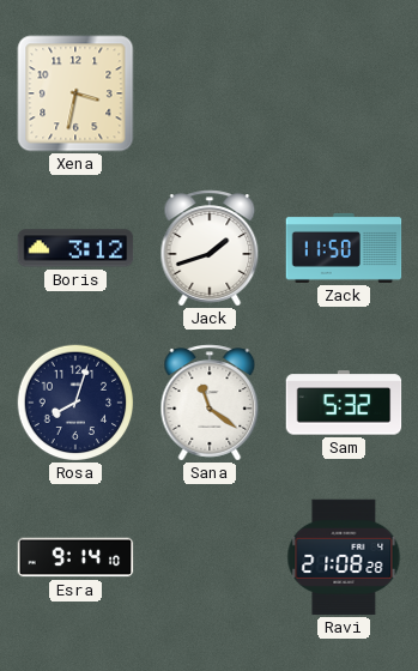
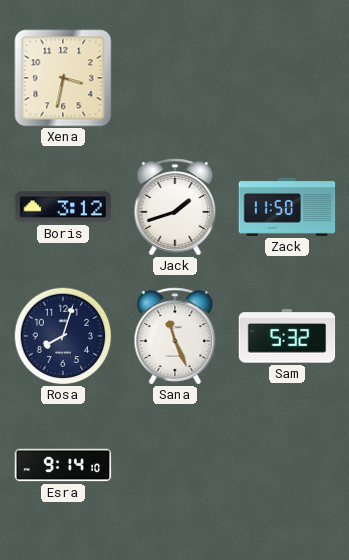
Sana: 11:21 -> 11:26 (175, 336)
Ravi: 21:08 -> none (344, 557)
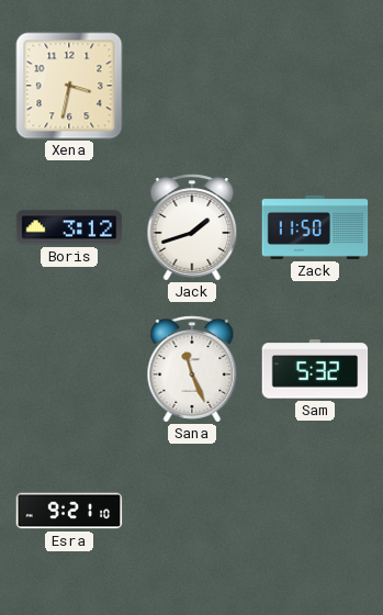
Rosa: 8:03 -> none (63, 336)
Esra: 9:14 -> 9:21 (69, 511)
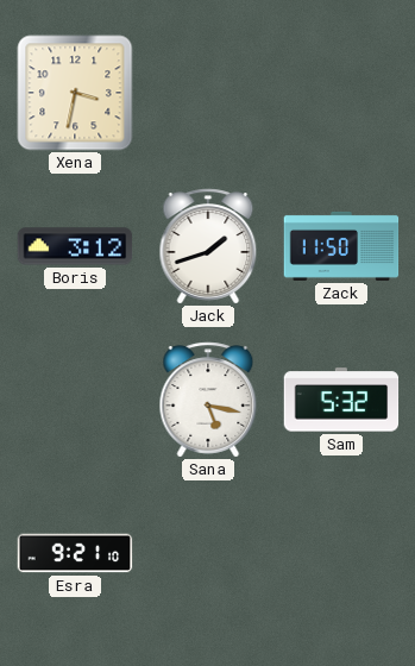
Sana: 11:26 -> 5:17 (208, 400)
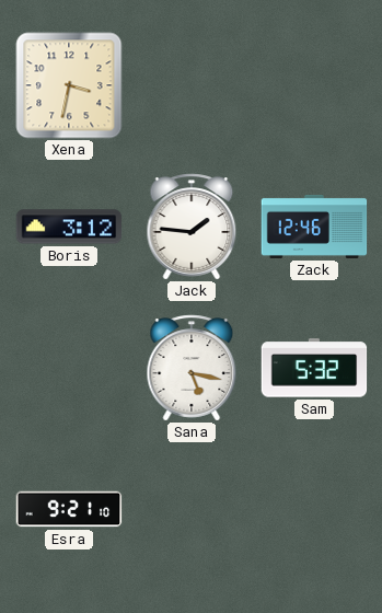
Jack: 1:42 -> 1:46 (192, 227)
Zack: 11:50 -> 12:46 (314, 227)
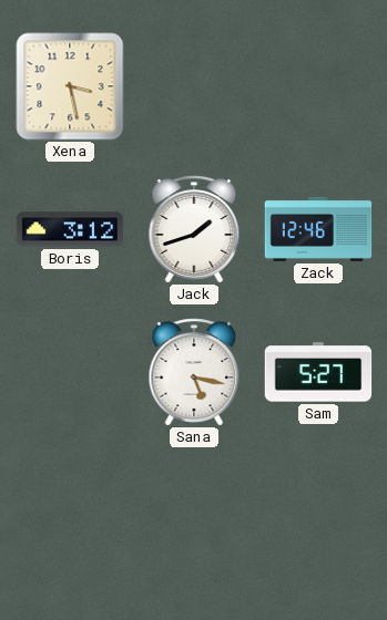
Xena: 3:32 -> 3:28 (70, 86)
Jack: 1:46 -> 1:42 (194, 229)
Sam: 5:32 -> 5:27 (318, 372)
Esra: 9:21 -> none (69, 509)
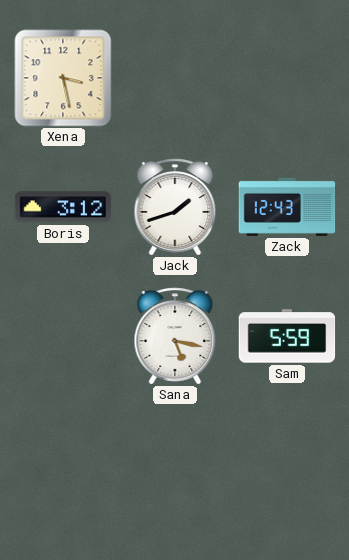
Zack: 12:46 -> 12:43 (287, 207)
Sam: 5:27 -> 5:59 (287, 336)
